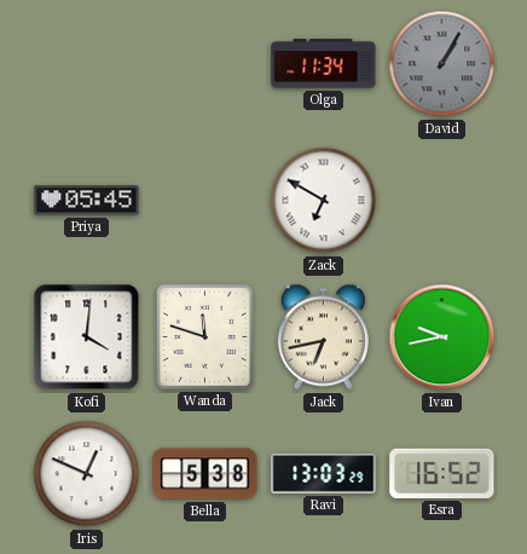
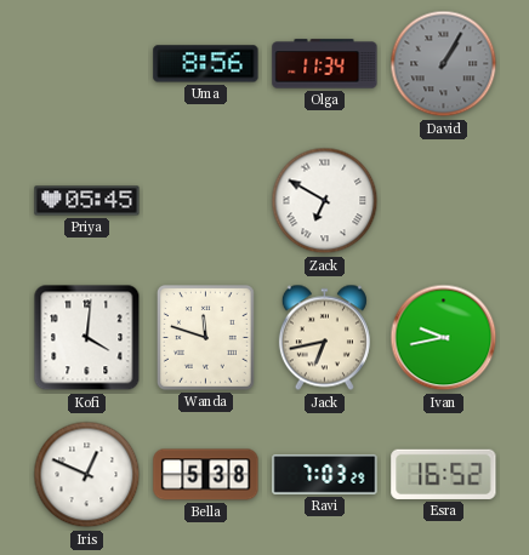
Uma: none -> 8:56 (206, 64)
Ravi: 13:03 -> 7:03 (325, 474)
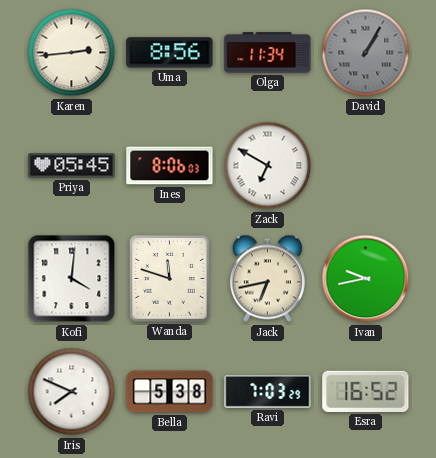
Karen: none -> 2:44 (72, 53)
Ines: none -> 8:06 (170, 166)
Iris: 12:49 -> 7:49 (72, 392)
